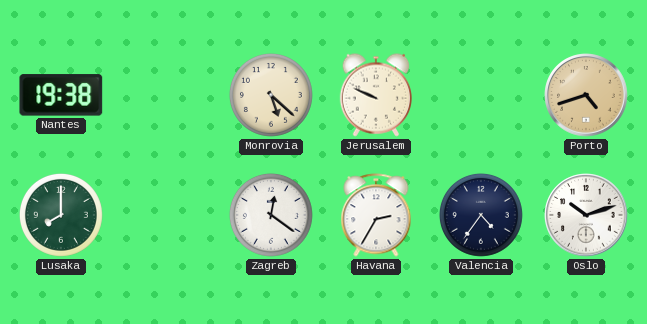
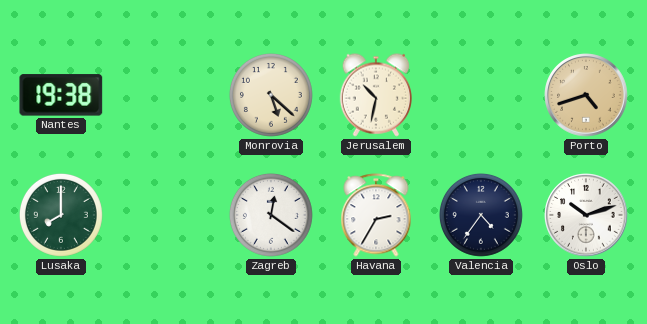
Jerusalem: 9:49 -> 10:32 (375, 95)
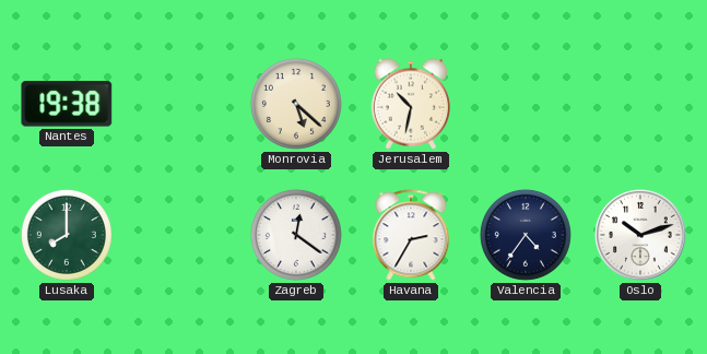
Porto: 4:42 -> none (586, 95)
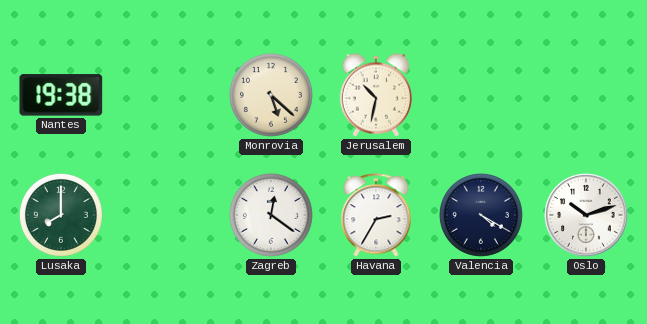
Valencia: 4:36 -> 4:20 (481, 215)
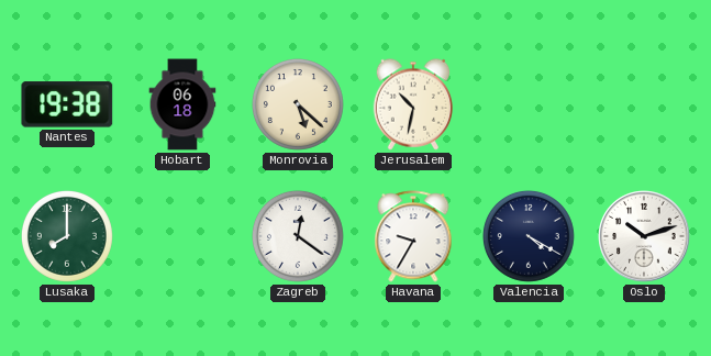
Hobart: none -> 06:18 (182, 104)
Havana: 2:35 -> 9:35 (413, 236)
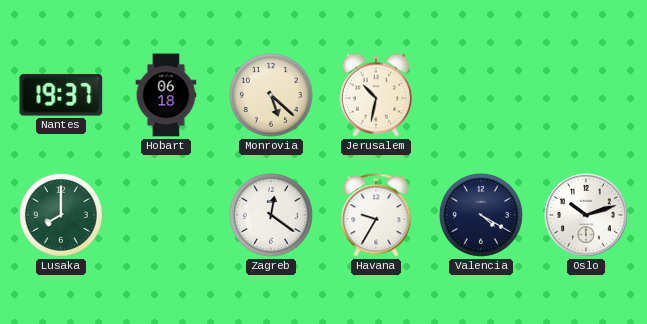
Nantes: 19:38 -> 19:37 (61, 95)
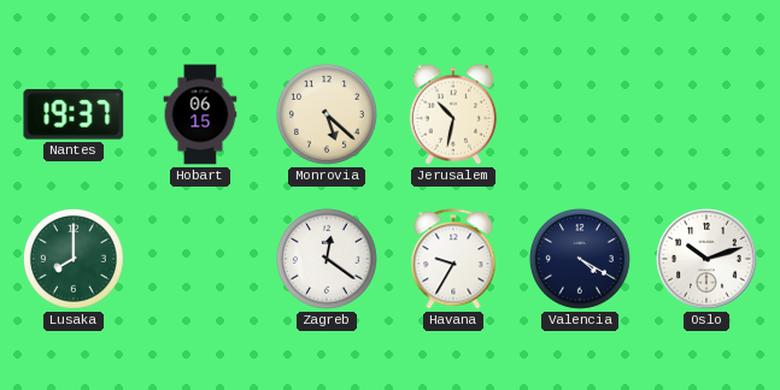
Hobart: 06:18 -> 06:15 (200, 114)
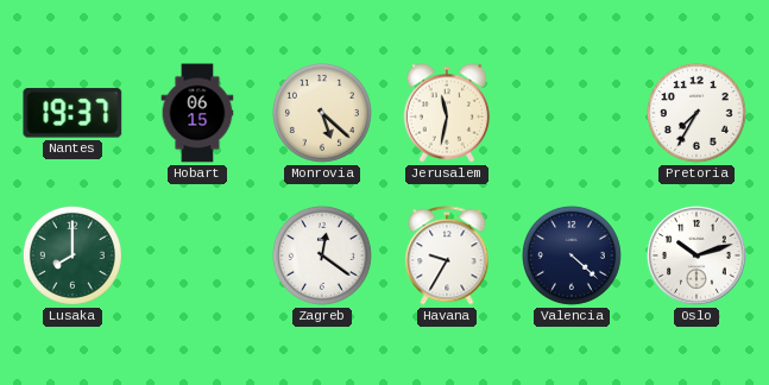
Jerusalem: 10:32 -> 11:32 (446, 113)
Pretoria: none -> 7:35 (696, 113)
Valencia: 4:20 -> 4:22 (572, 255)
